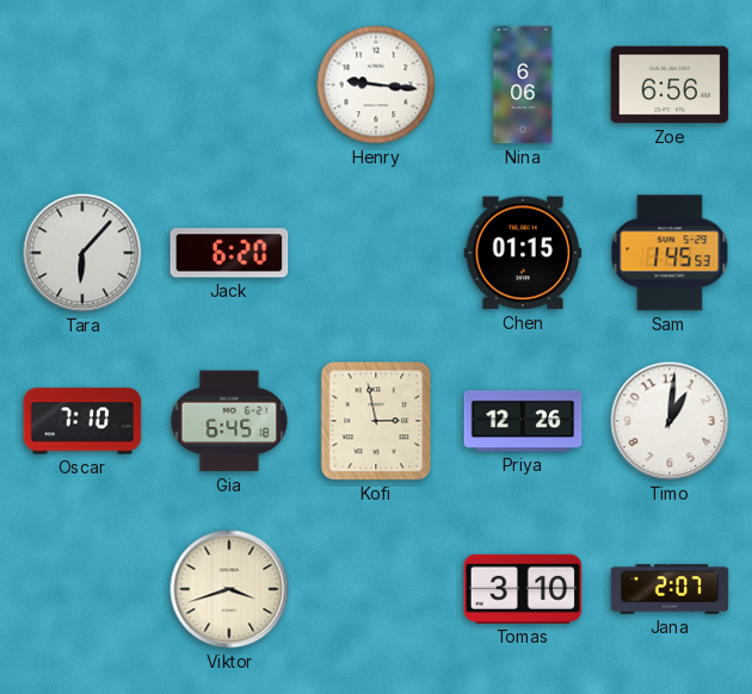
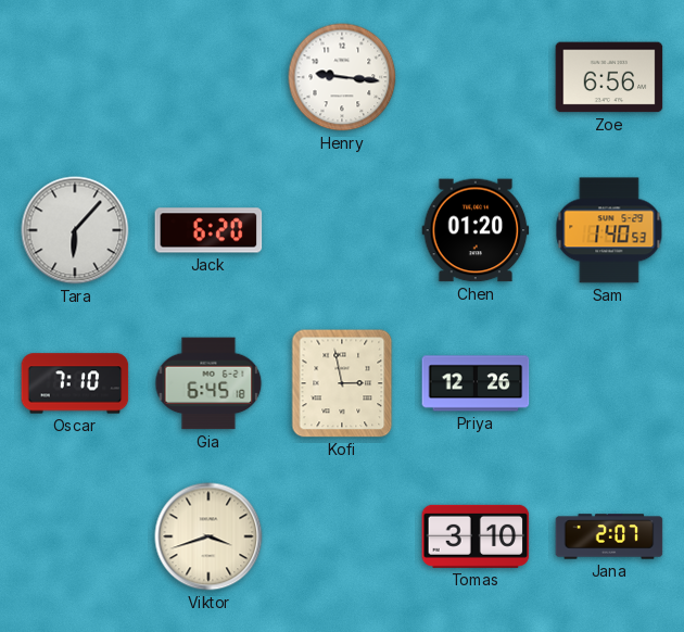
Nina: 6:06 -> none (523, 85)
Chen: 01:15 -> 01:20 (476, 230)
Sam: 1:45 -> 1:40 (609, 230)
Timo: 1:01 -> none (670, 421)
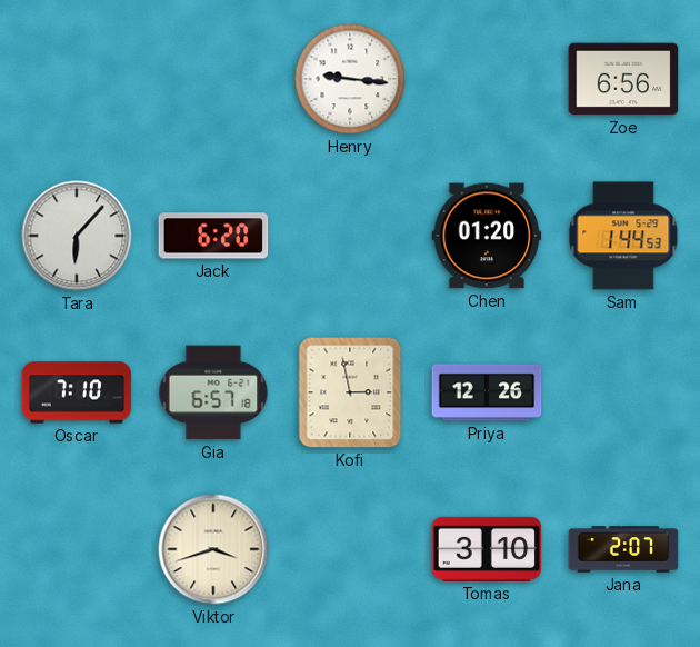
Sam: 1:40 -> 1:44 (623, 236)
Gia: 6:45 -> 6:57 (213, 392)
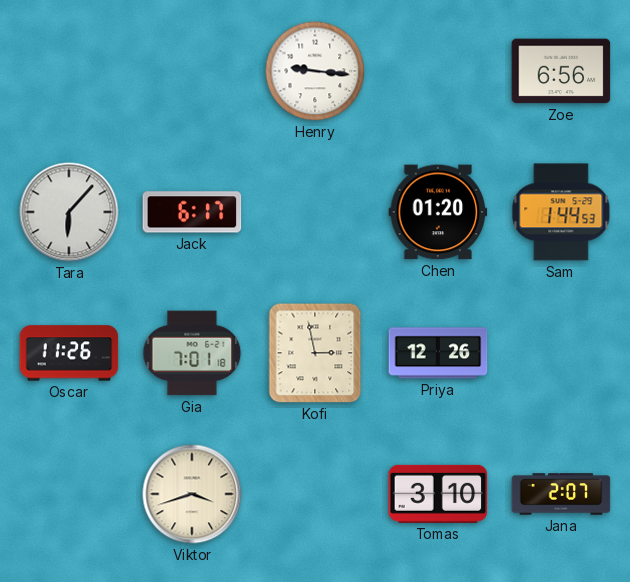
Jack: 6:20 -> 6:17 (192, 212)
Oscar: 7:10 -> 11:26 (69, 353)
Gia: 6:57 -> 7:01 (192, 353)
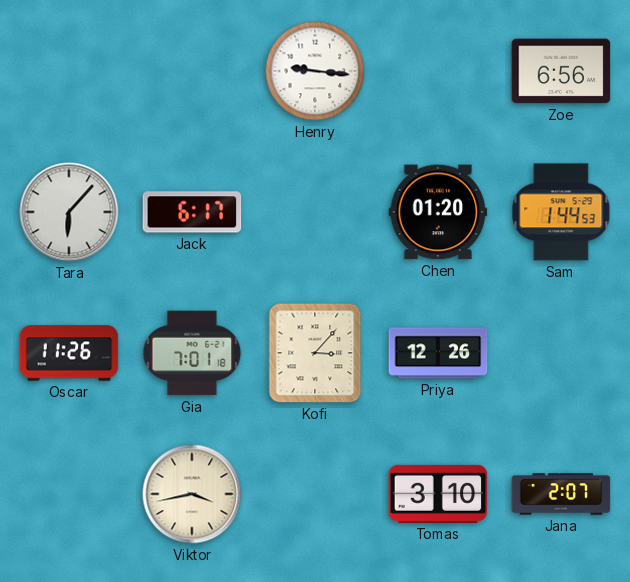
Kofi: 2:58 -> 3:07 (315, 353)
Viktor: 3:42 -> 3:43 (192, 494)
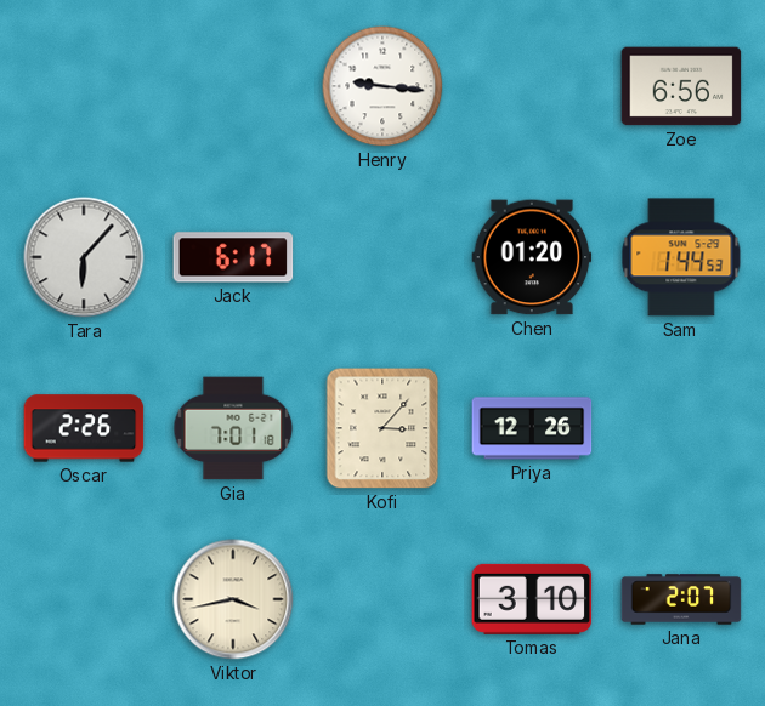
Oscar: 11:26 -> 2:26 (84, 428)
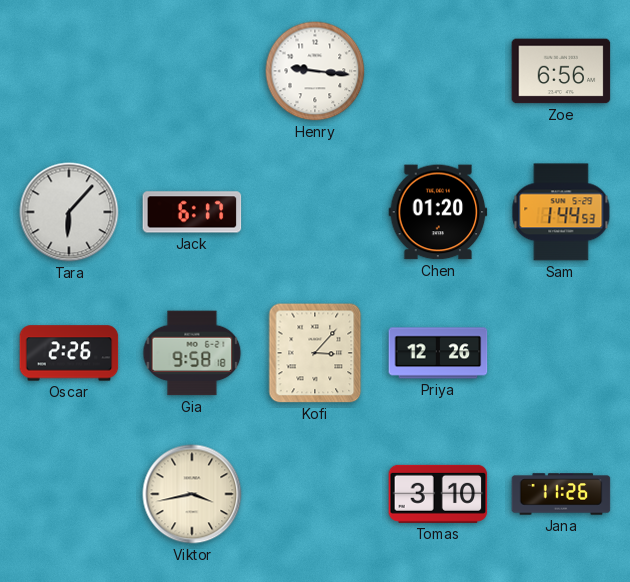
Gia: 7:01 -> 9:58 (192, 353)
Jana: 2:07 -> 11:26 (561, 494)
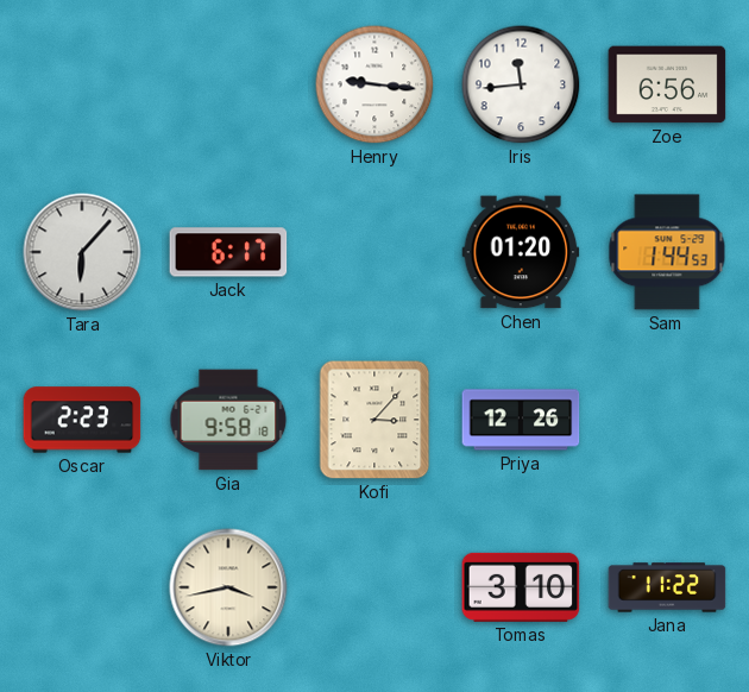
Iris: none -> 11:44 (521, 84)
Oscar: 2:26 -> 2:23 (82, 420)
Jana: 11:26 -> 11:22 (667, 587)
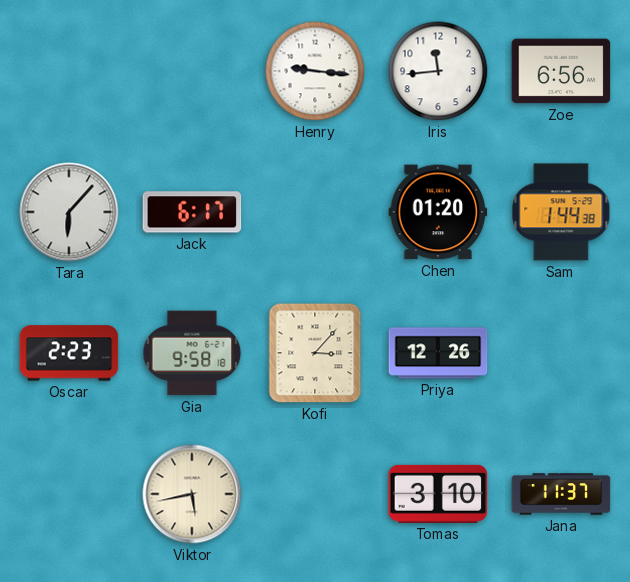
Sam: 1:44:53 -> 1:44:38 (561, 212)
Viktor: 3:43 -> 5:43 (192, 494)
Jana: 11:22 -> 11:37 (561, 494)
